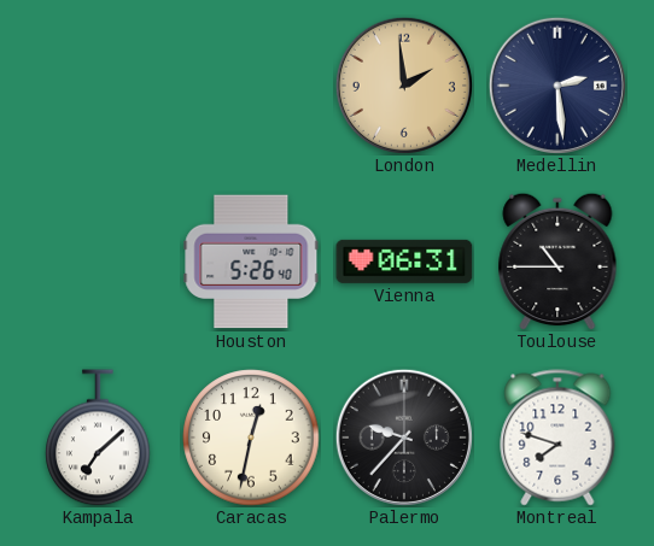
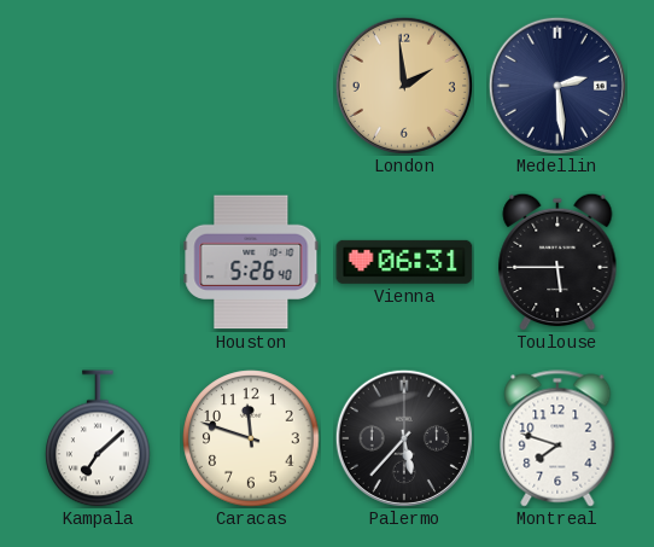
Toulouse: 10:45 -> 5:45 (557, 262)
Caracas: 12:32 -> 11:48 (251, 438)
Palermo: 9:37 -> 5:37 (404, 438)
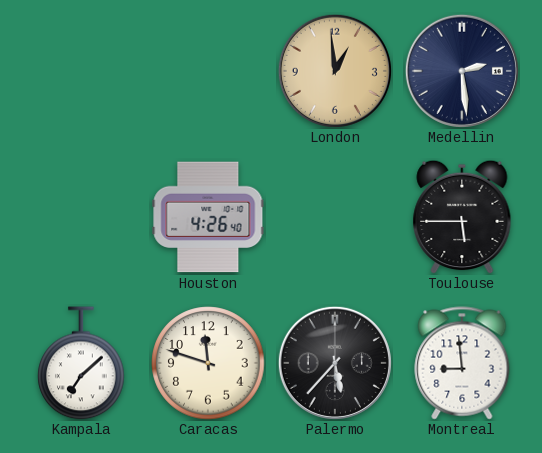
London: 1:59 -> 12:59 (335, 71)
Houston: 5:26 -> 4:26 (208, 217)
Vienna: 06:31 -> none (404, 262)
Montreal: 7:48 -> 8:59 (462, 363)
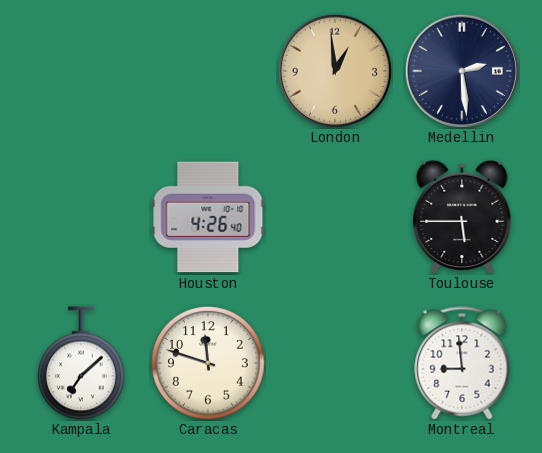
Palermo: 5:37 -> none (335, 363)
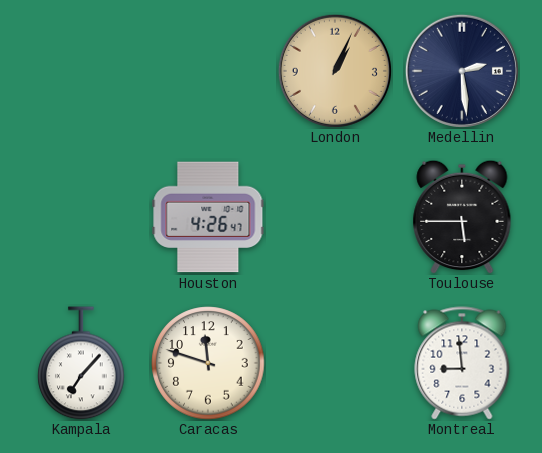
London: 12:59 -> 1:04 (335, 71)
Houston: 4:26:40 -> 4:26:47 (208, 217)
Kampala: 7:08 -> 7:07 (81, 363)
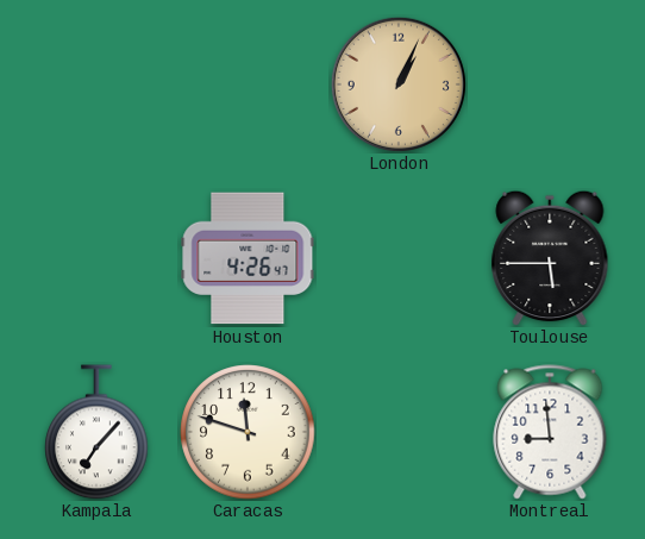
Medellin: 2:29 -> none (462, 71)
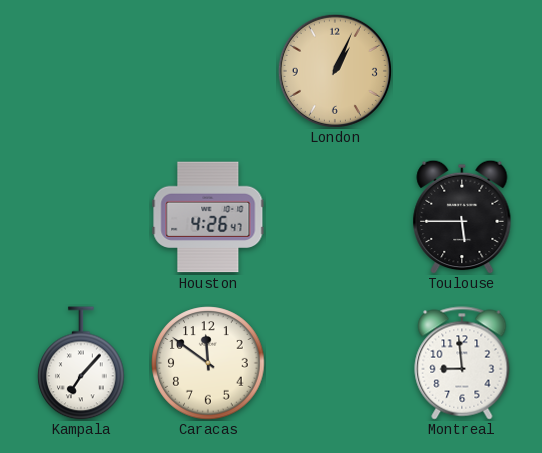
Caracas: 11:48 -> 11:51 (208, 363)
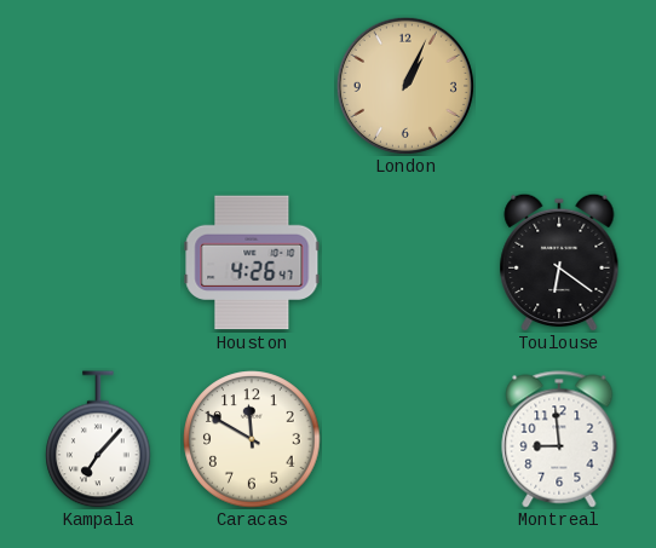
Toulouse: 5:45 -> 6:21 (559, 263)
Caracas: 11:51 -> 11:50 (252, 439)
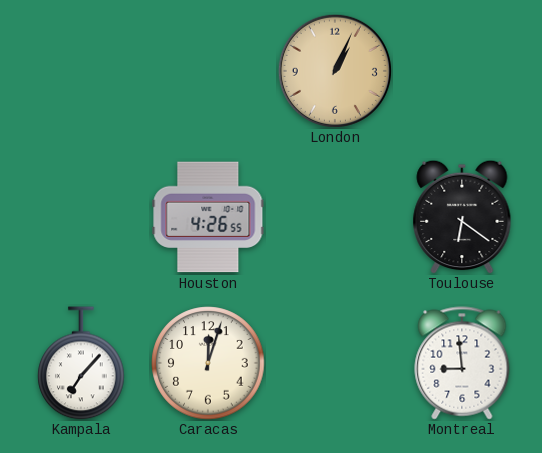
Houston: 4:26:47 -> 4:26:55 (208, 217)
Caracas: 11:50 -> 12:03 (208, 363)
